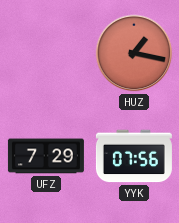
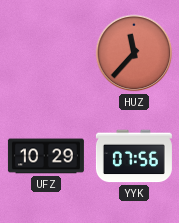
HUZ: 1:17 -> 11:37 (134, 53)
UFZ: 7:29 -> 10:29 (46, 156)
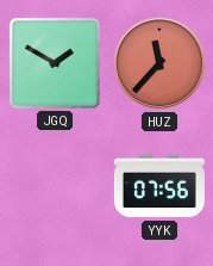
JGQ: none -> 1:50 (55, 63)
UFZ: 10:29 -> none (46, 156)
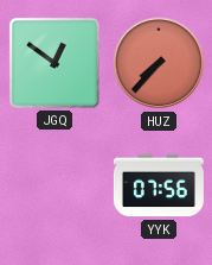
JGQ: 1:50 -> 12:51 (54, 63)
HUZ: 11:37 -> 7:37 (159, 63)
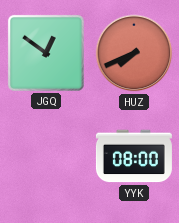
HUZ: 7:37 -> 7:41 (134, 53)
YYK: 07:56 -> 08:00 (134, 156)
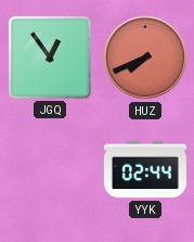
JGQ: 12:51 -> 12:54 (50, 58)
YYK: 08:00 -> 02:44 (145, 169)
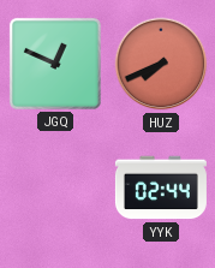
JGQ: 12:54 -> 12:49 (55, 64)
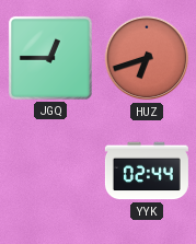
JGQ: 12:49 -> 12:45 (50, 58)
HUZ: 7:41 -> 6:42 (147, 58)
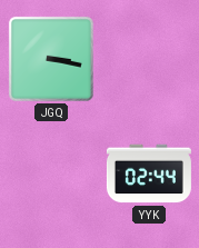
JGQ: 12:45 -> 3:17 (51, 59)
HUZ: 6:42 -> none (147, 58)
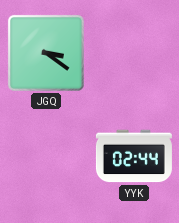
JGQ: 3:17 -> 3:21 (46, 53)
